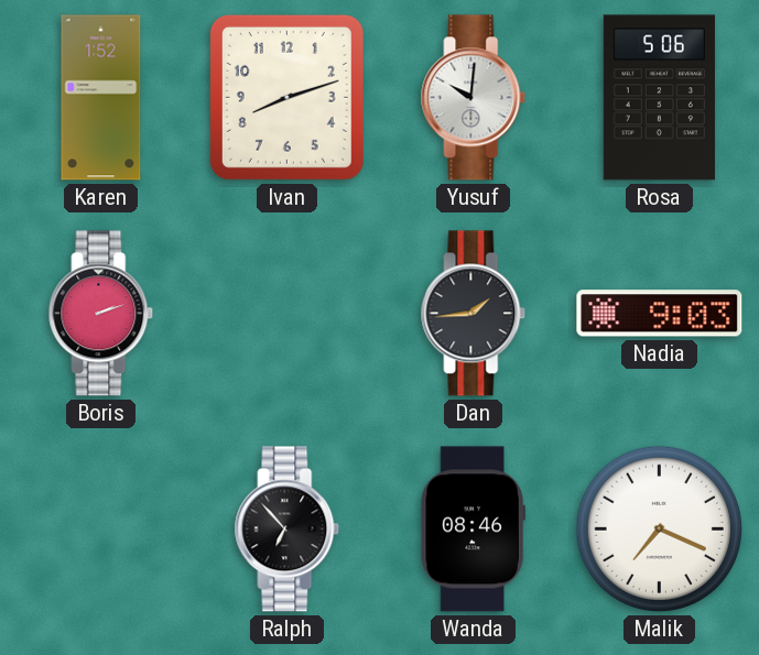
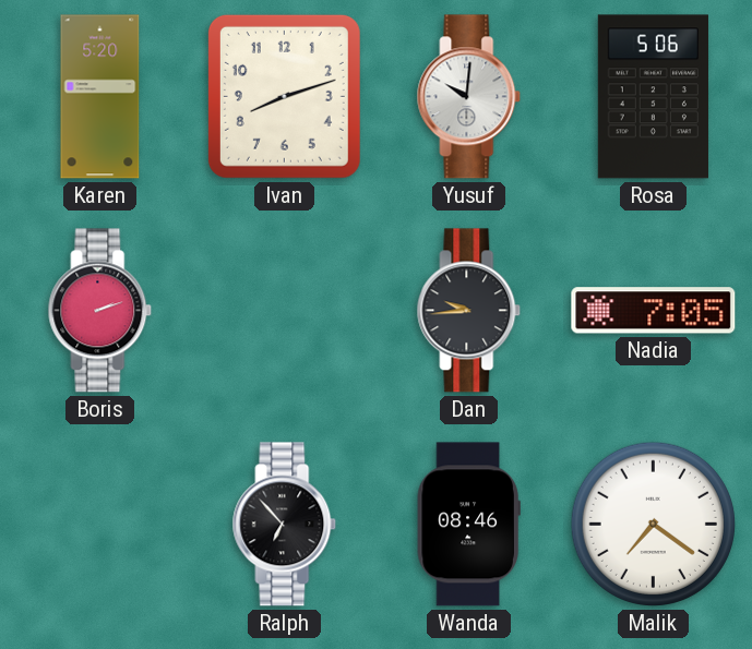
Karen: 1:52 -> 5:20 (100, 97)
Dan: 1:44 -> 9:44 (469, 311)
Nadia: 9:03 -> 7:05 (654, 311)
Malik: 7:19 -> 7:21 (653, 524)
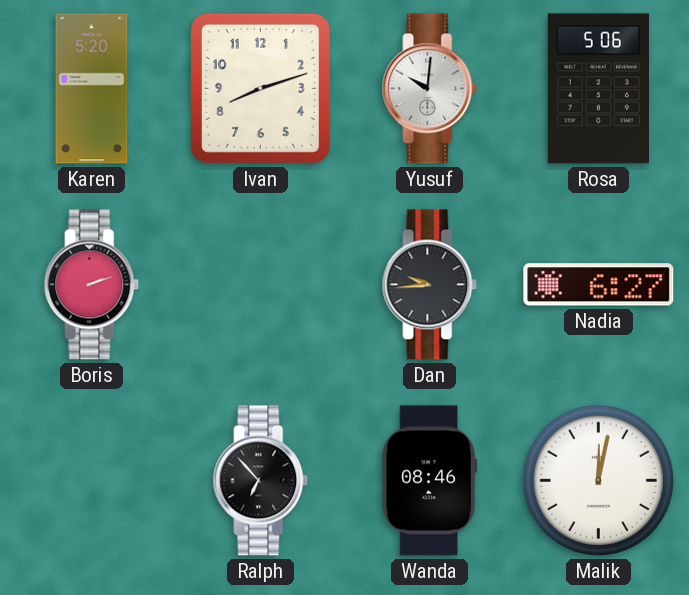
Nadia: 7:05 -> 6:27 (599, 285)
Malik: 7:21 -> 12:02 (598, 480)
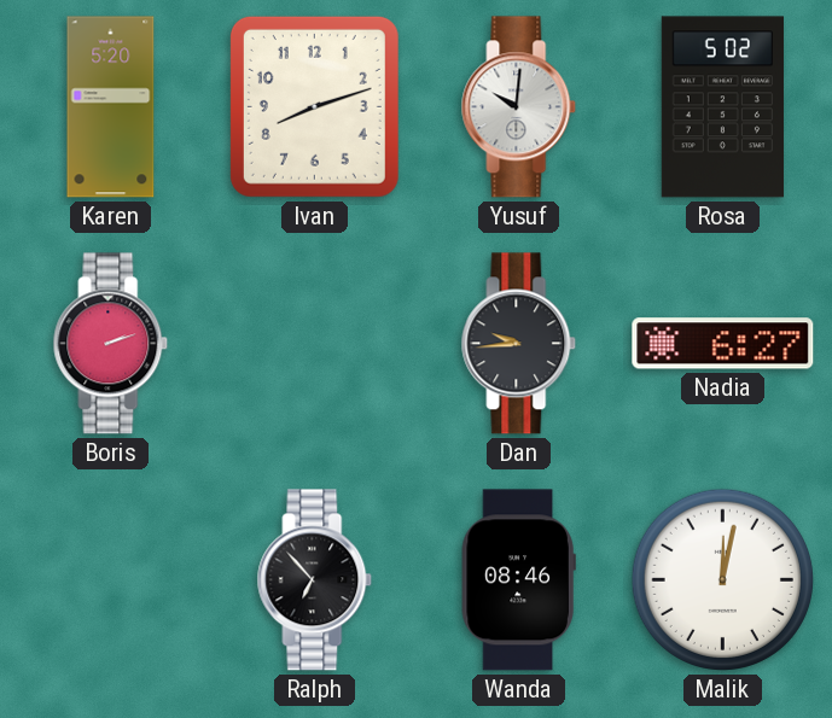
Rosa: 5:06 -> 5:02 (722, 107)
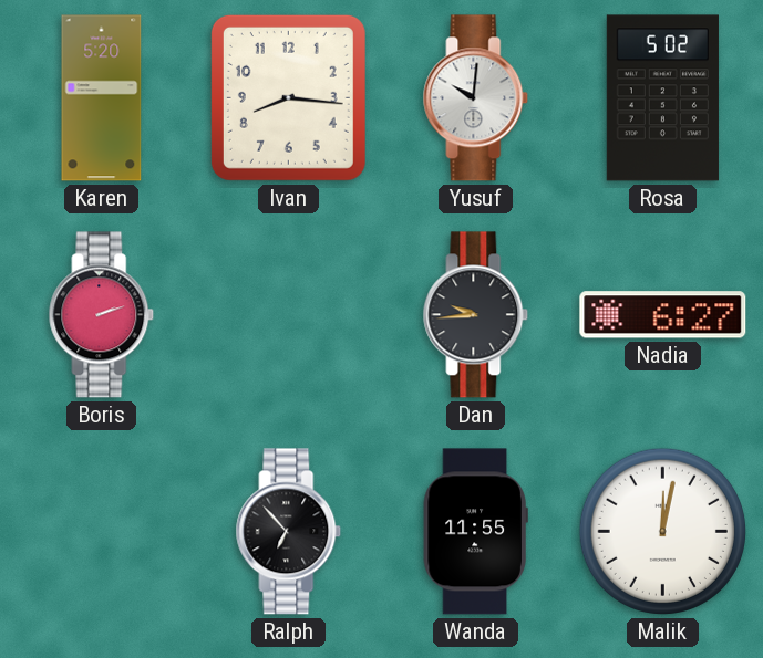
Ivan: 8:12 -> 8:16 (288, 97)
Wanda: 08:46 -> 11:55 (475, 532)
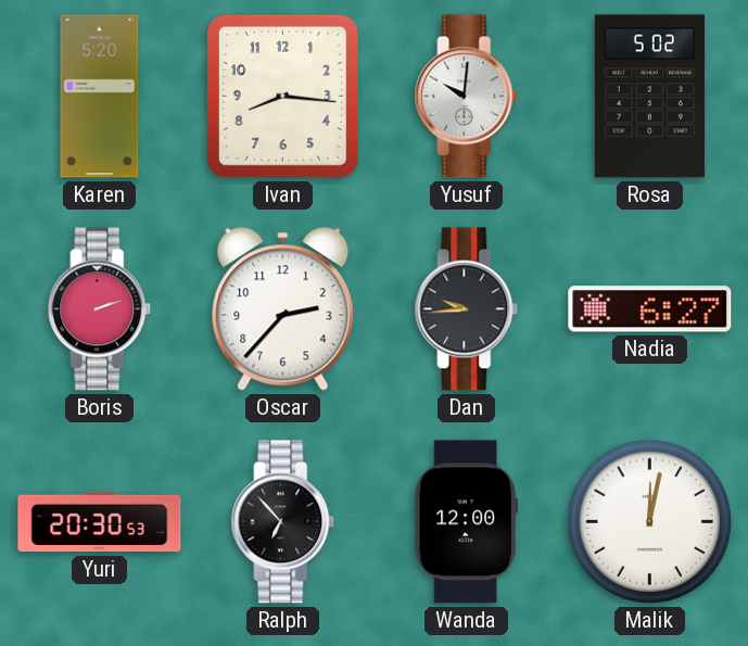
Oscar: none -> 2:37 (283, 309)
Yuri: none -> 20:30 (100, 522)
Wanda: 11:55 -> 12:00 (466, 522)
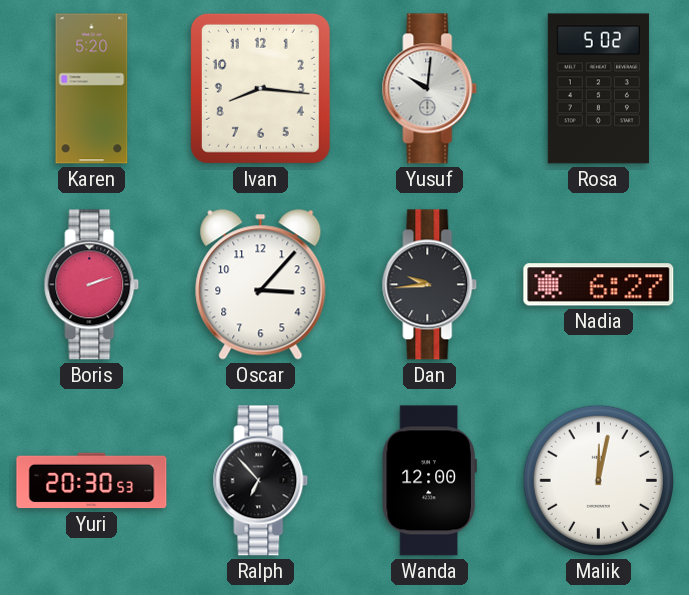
Oscar: 2:37 -> 3:07 (261, 285)
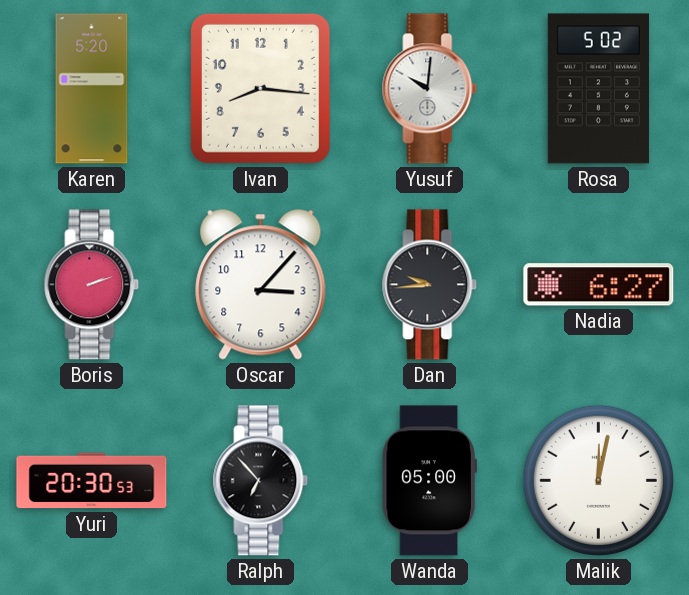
Wanda: 12:00 -> 05:00 (429, 481)
